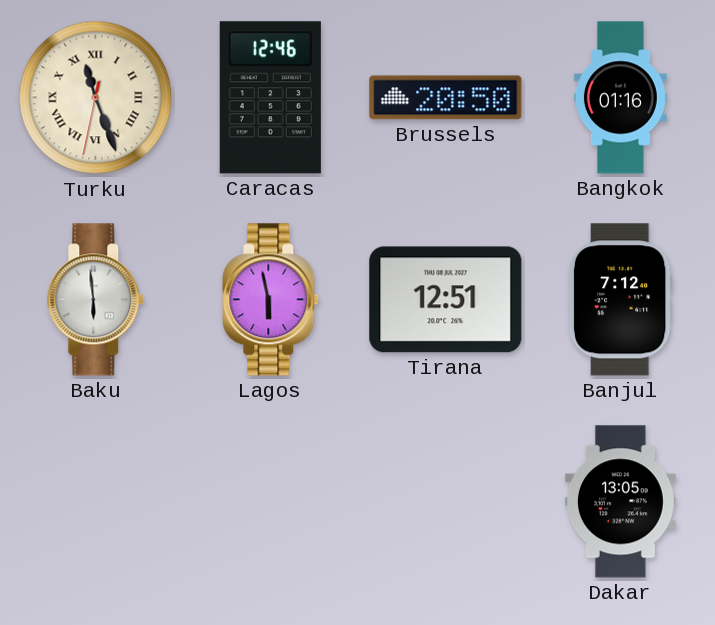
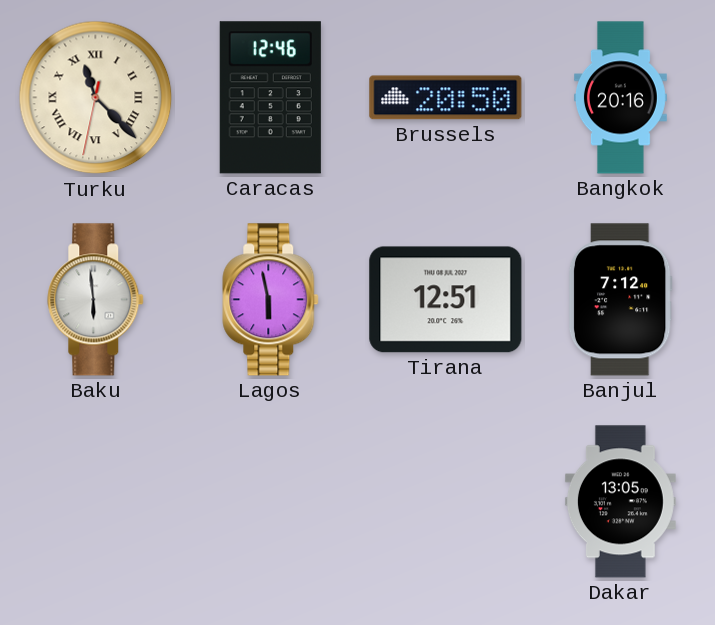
Turku: 11:26 -> 11:22 (96, 98)
Bangkok: 01:16 -> 20:16 (620, 98)
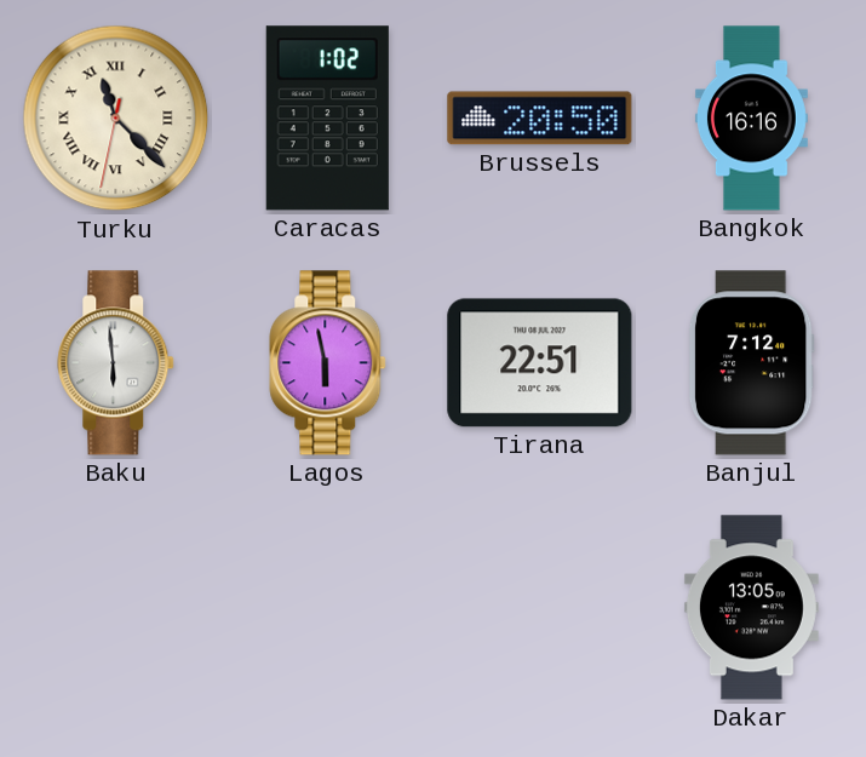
Caracas: 12:46 -> 1:02 (327, 119)
Bangkok: 20:16 -> 16:16 (751, 119)
Tirana: 12:51 -> 22:51 (540, 363)
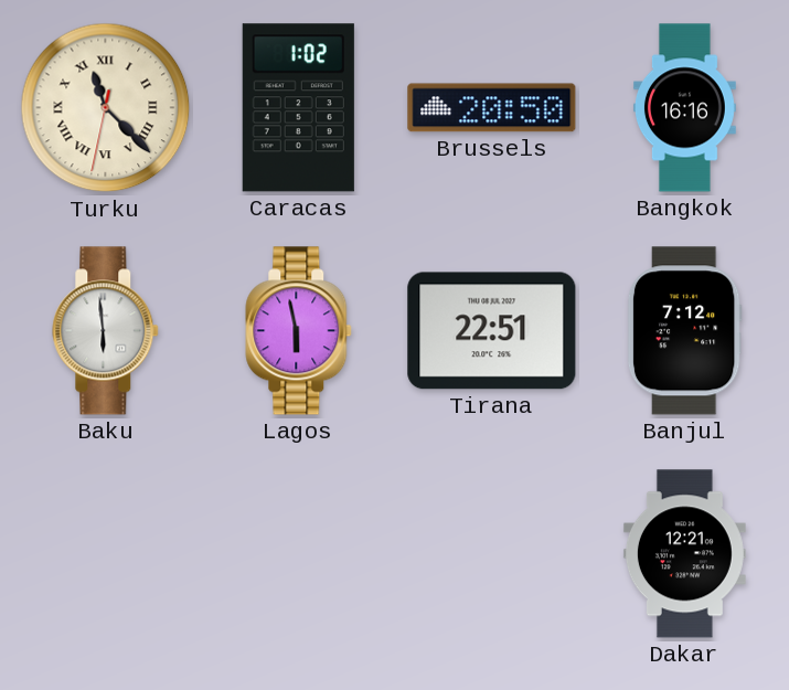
Dakar: 13:05 -> 12:21 (684, 554)
